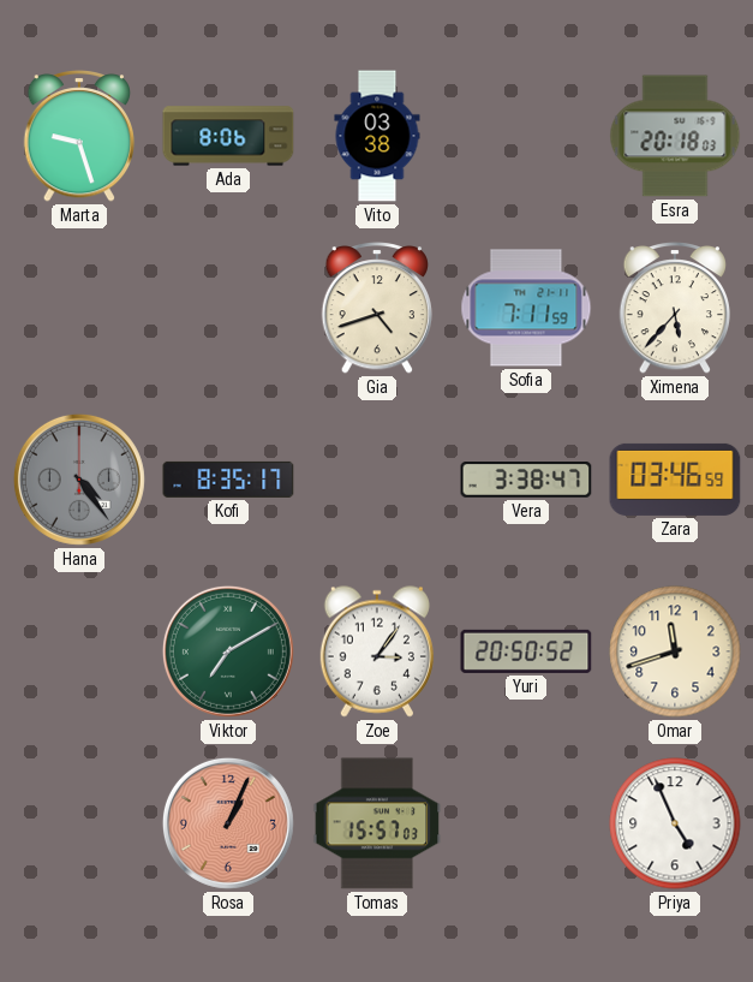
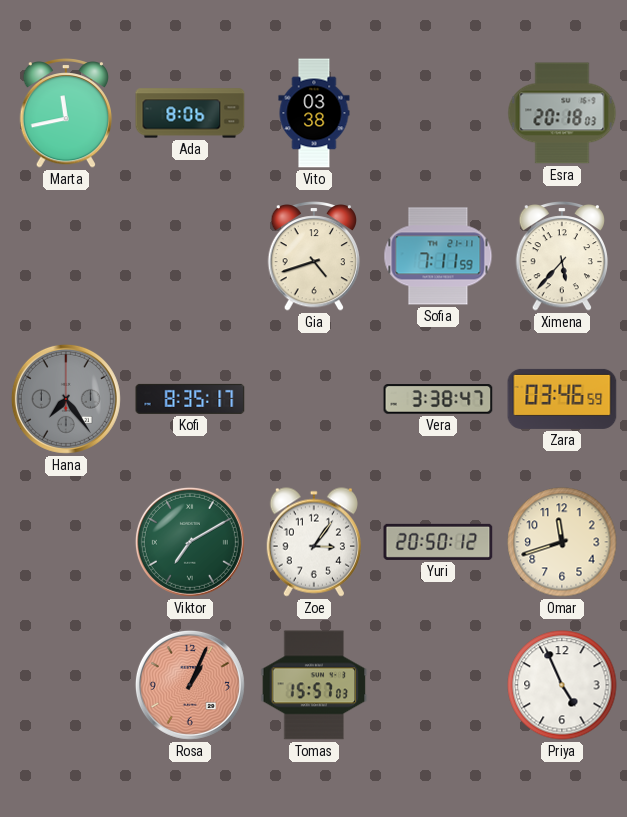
Marta: 9:27 -> 11:43 (66, 114)
Hana: 4:24 -> 7:24 (66, 399)
Yuri: 20:50:52 -> 20:50:12 (438, 542)
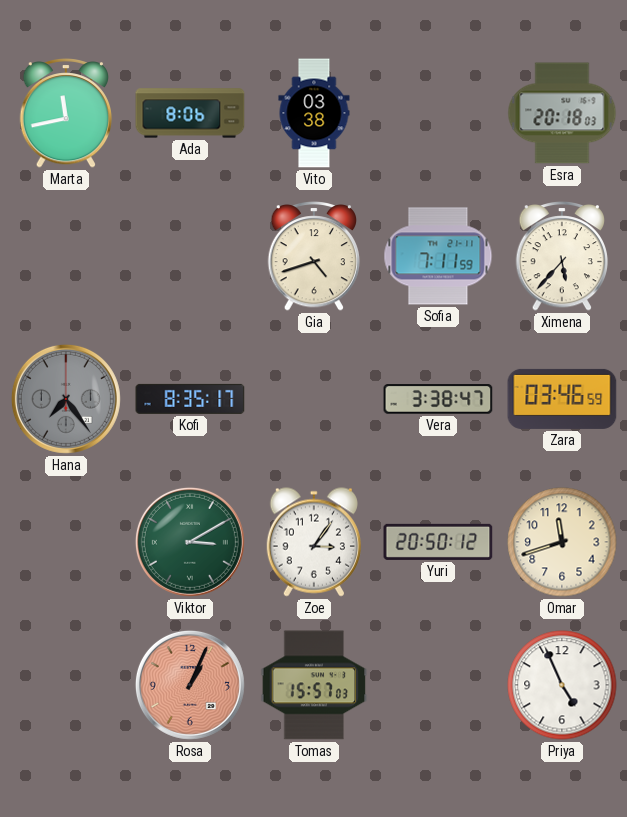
Viktor: 7:10 -> 3:10 (190, 542)
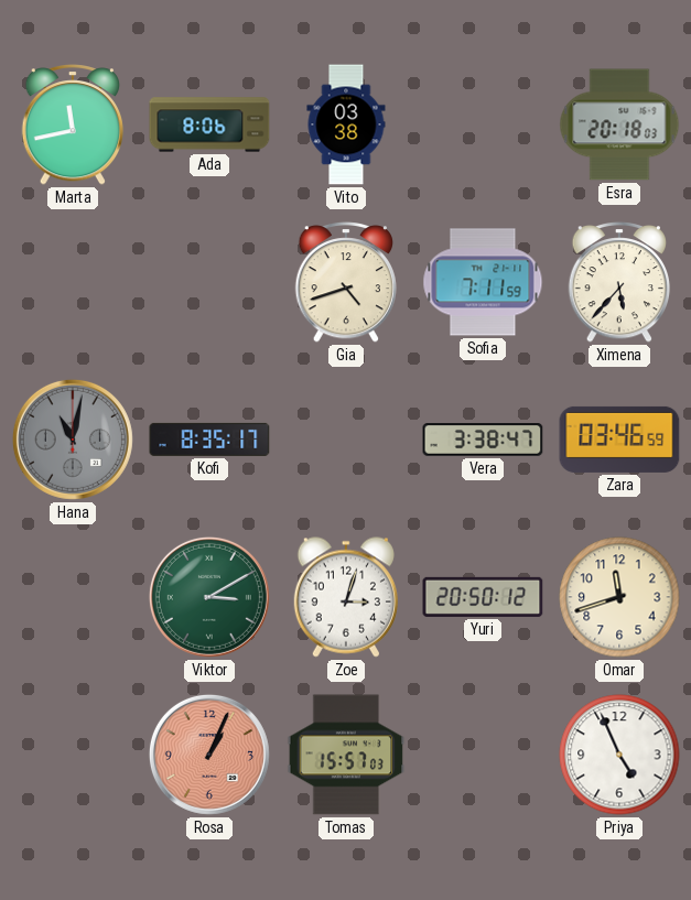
Hana: 7:24 -> 11:02 (73, 440)
Zoe: 3:06 -> 3:03 (346, 597)
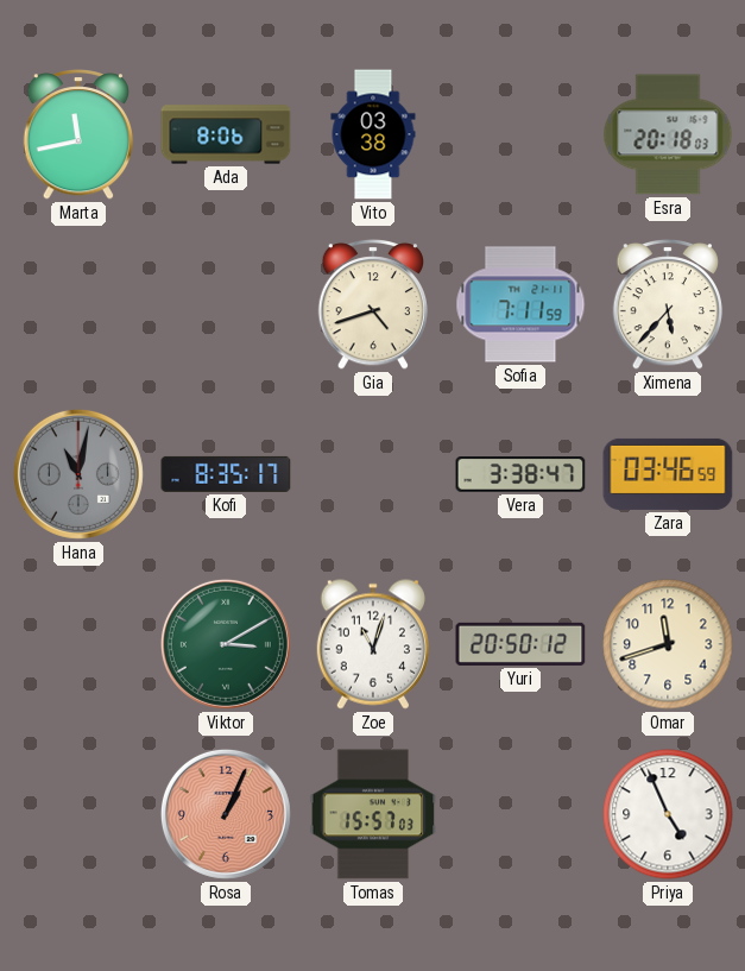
Zoe: 3:03 -> 11:03 (373, 644)
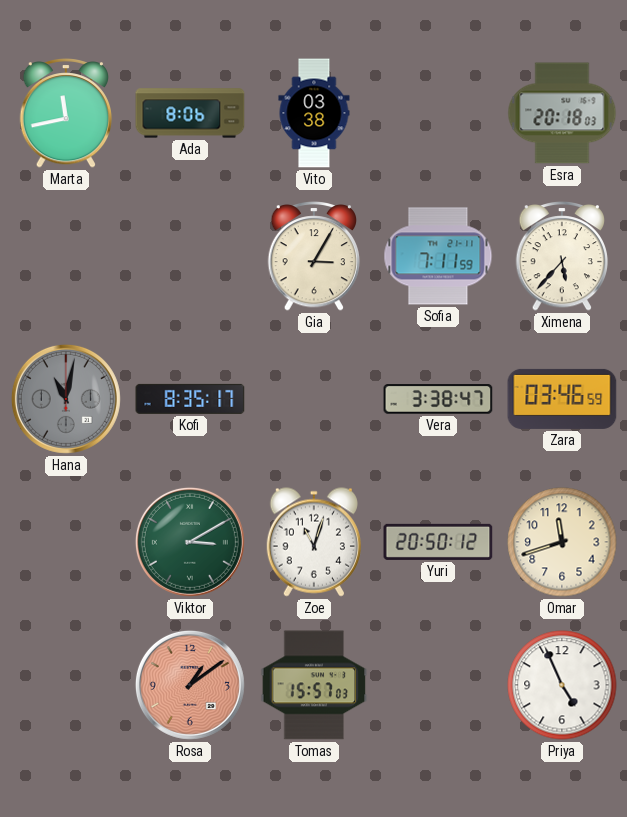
Gia: 4:42 -> 3:05 (314, 257)
Rosa: 1:04 -> 1:09 (190, 685)
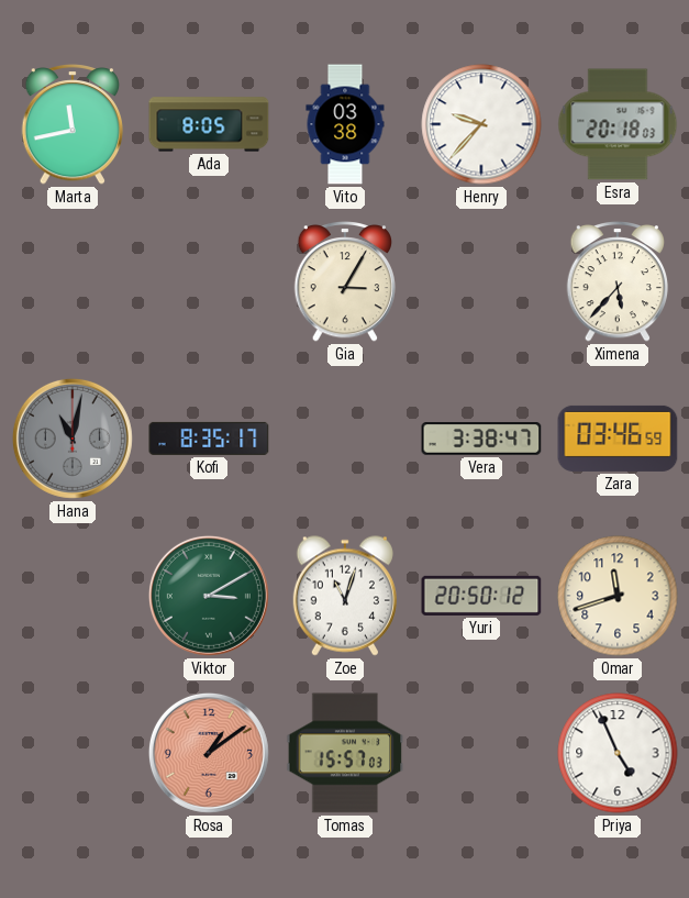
Ada: 8:06 -> 8:05 (209, 124)
Henry: none -> 9:37 (481, 124)
Sofia: 7:11 -> none (438, 256)
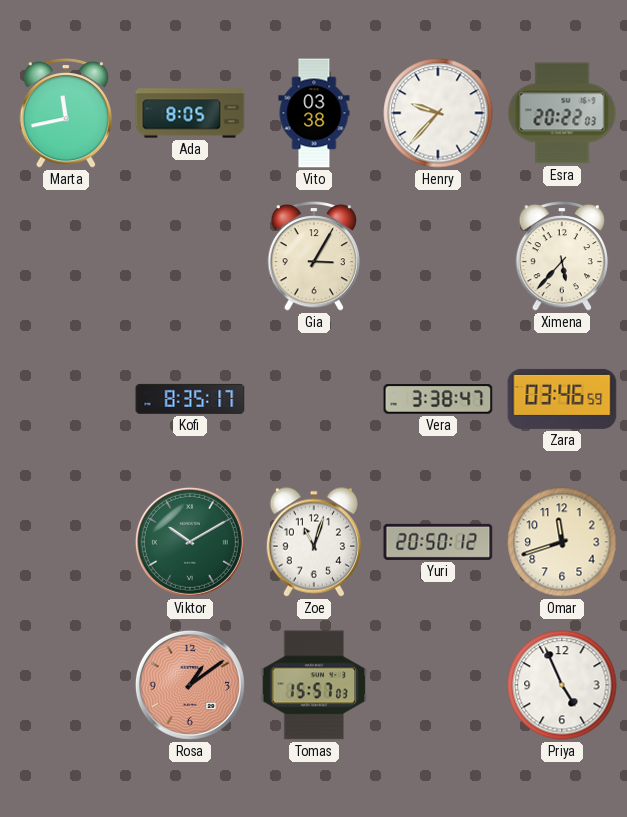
Esra: 20:18 -> 20:22 (562, 113)
Hana: 11:02 -> none (73, 439)
Viktor: 3:10 -> 10:10 (190, 542)
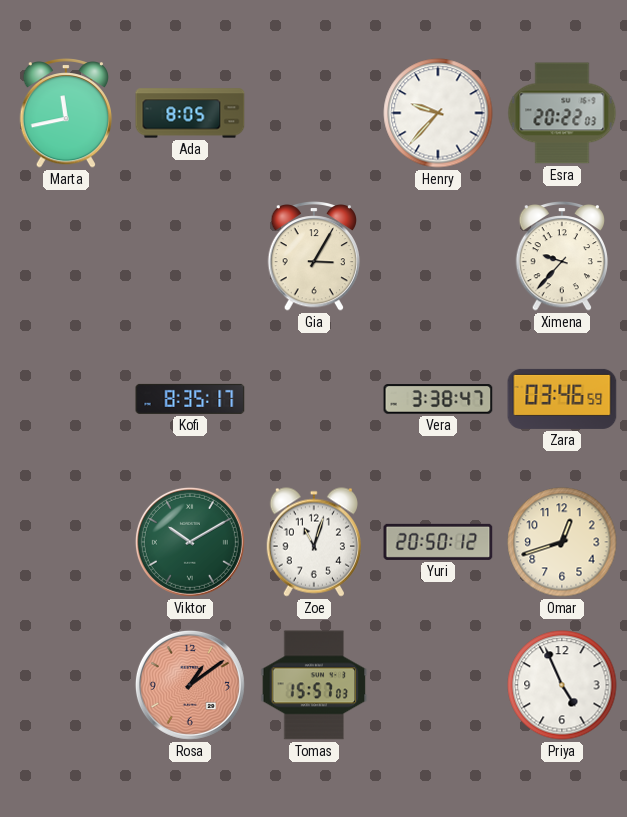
Vito: 03:38 -> none (314, 113)
Ximena: 5:37 -> 9:37 (562, 257)
Omar: 11:42 -> 12:42 (562, 542)
